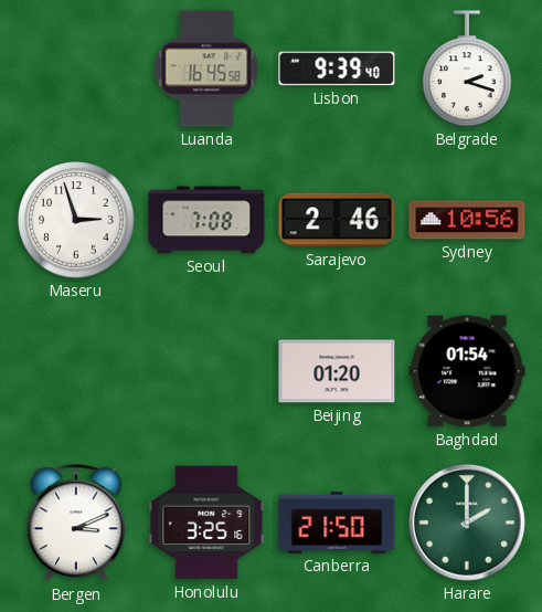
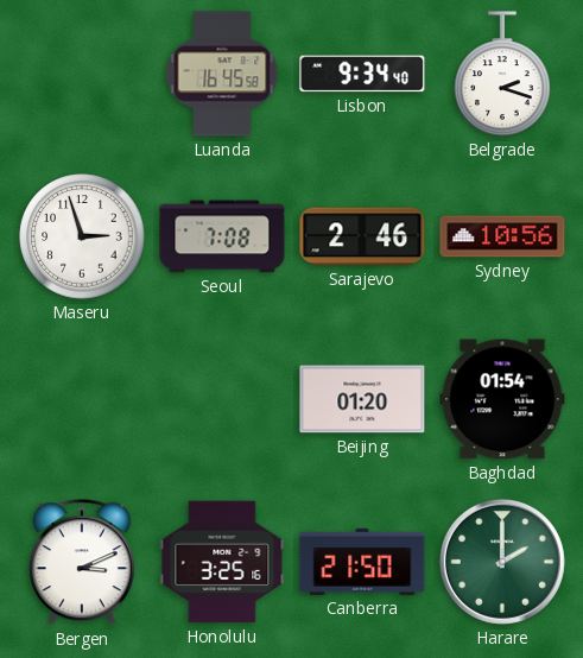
Lisbon: 9:39 -> 9:34 (362, 74)
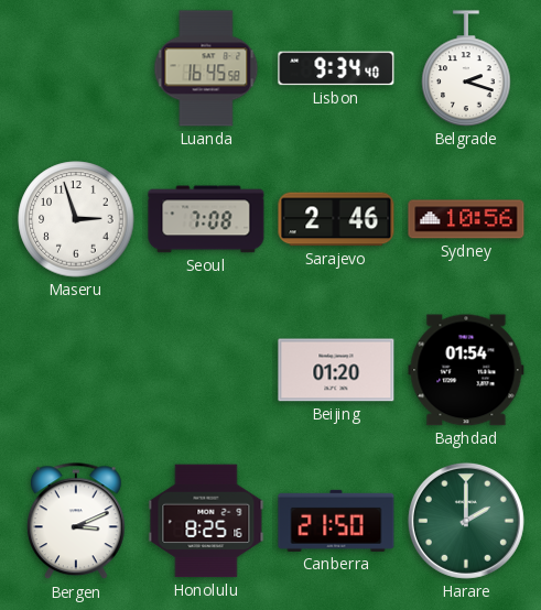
Honolulu: 3:25 -> 8:25 (206, 521)
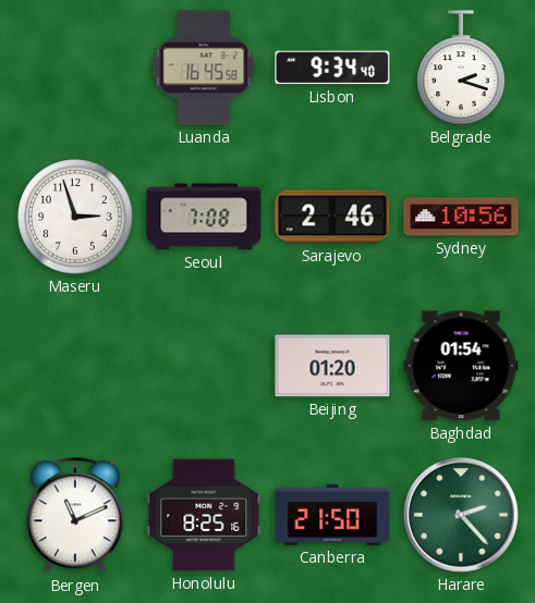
Bergen: 3:11 -> 11:11 (75, 516)
Harare: 2:00 -> 2:23 (461, 515)
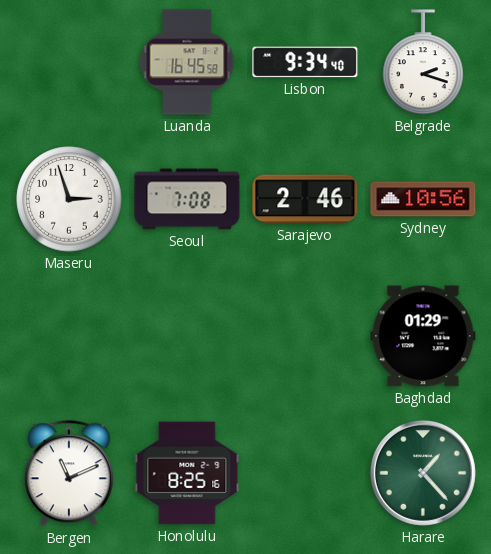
Beijing: 01:20 -> none (332, 366)
Baghdad: 01:54 -> 01:29 (423, 336)
Canberra: 21:50 -> none (332, 515)
Harare: 2:23 -> 1:23 (423, 473)
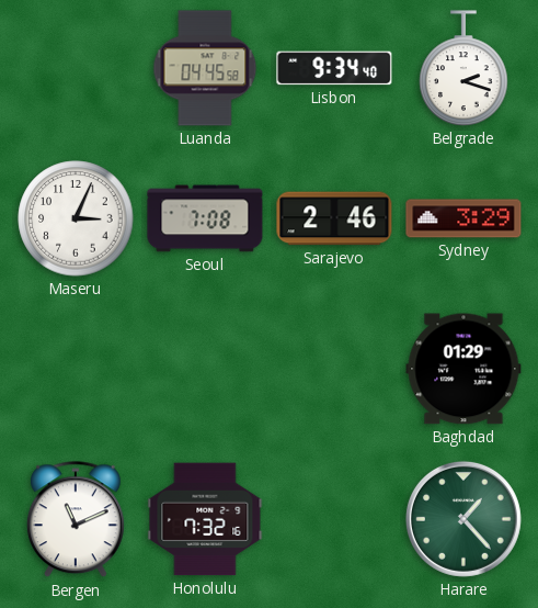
Luanda: 16:45 -> 04:45 (205, 68)
Maseru: 2:57 -> 3:04 (76, 218)
Sydney: 10:56 -> 3:29 (463, 218)
Honolulu: 8:25 -> 7:32 (205, 519)
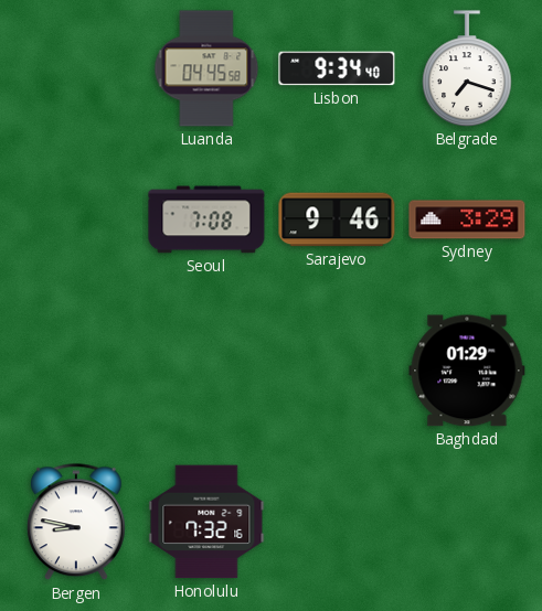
Belgrade: 2:18 -> 7:18 (467, 68)
Maseru: 3:04 -> none (76, 218)
Sarajevo: 2:46 -> 9:46 (337, 219)
Bergen: 11:11 -> 8:47 (76, 523)
Harare: 1:23 -> none (463, 519)
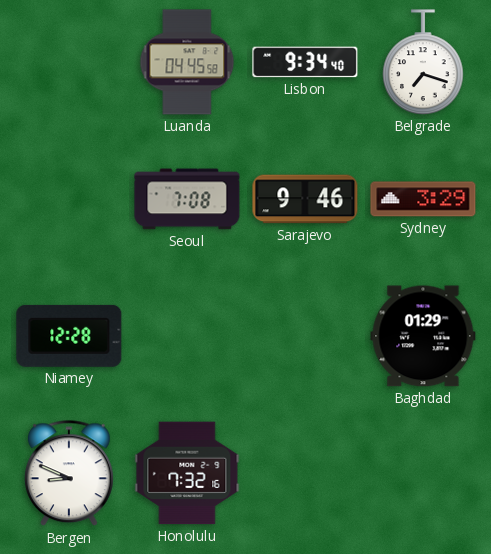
Niamey: none -> 12:28 (69, 336)
Bergen: 8:47 -> 8:49 (69, 474)
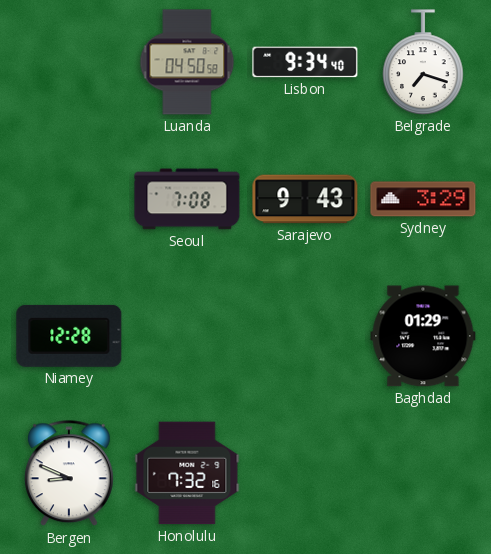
Luanda: 04:45 -> 04:50 (187, 62)
Sarajevo: 9:46 -> 9:43 (305, 199)
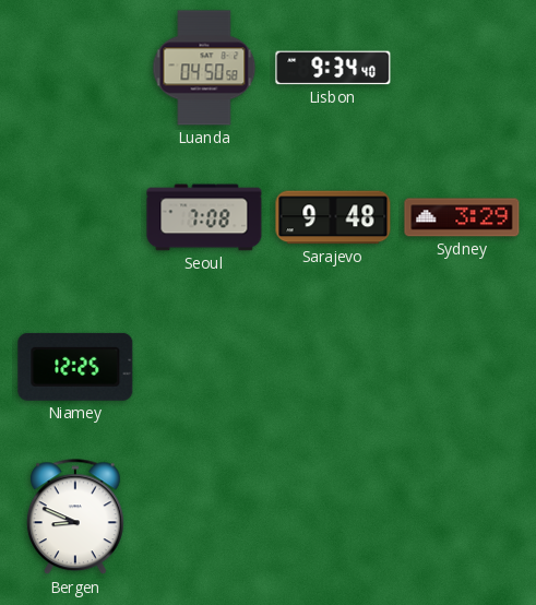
Belgrade: 7:18 -> none (423, 62)
Sarajevo: 9:43 -> 9:48 (333, 217)
Niamey: 12:28 -> 12:25 (75, 367)
Baghdad: 01:29 -> none (423, 336)
Honolulu: 7:32 -> none (187, 473)
